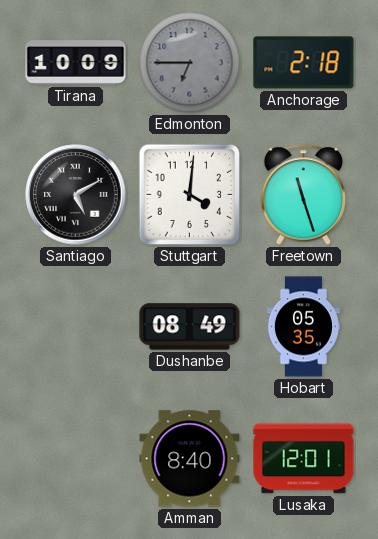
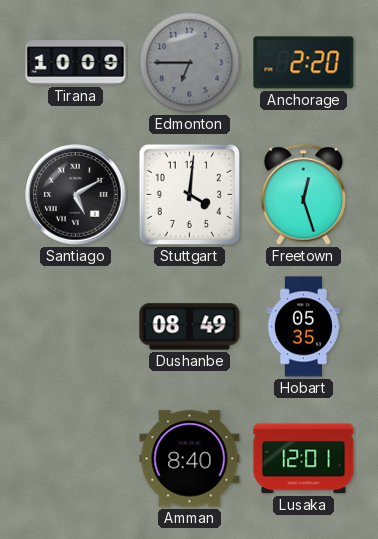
Anchorage: 2:18 -> 2:20 (304, 63)
Freetown: 11:27 -> 12:27 (304, 195)
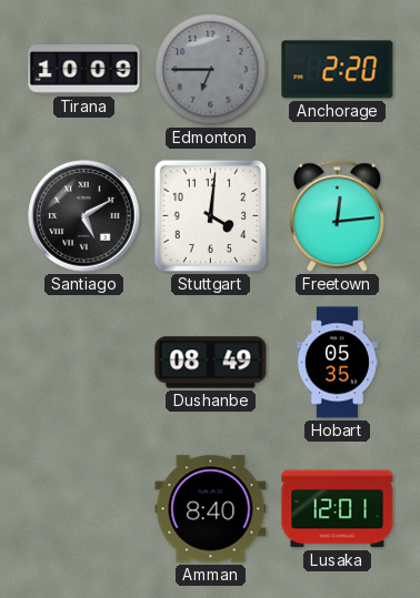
Freetown: 12:27 -> 12:14 (338, 216)
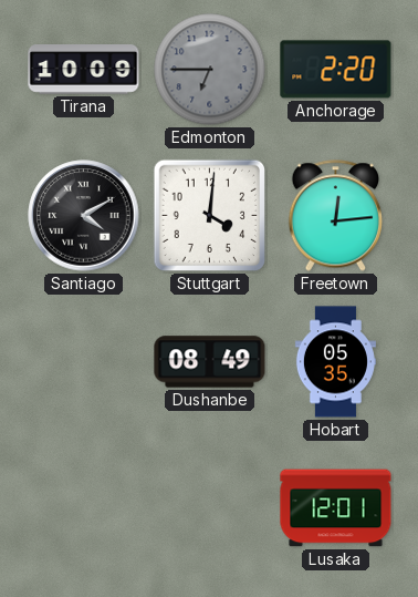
Santiago: 5:10 -> 4:10 (84, 216)
Amman: 8:40 -> none (211, 509)
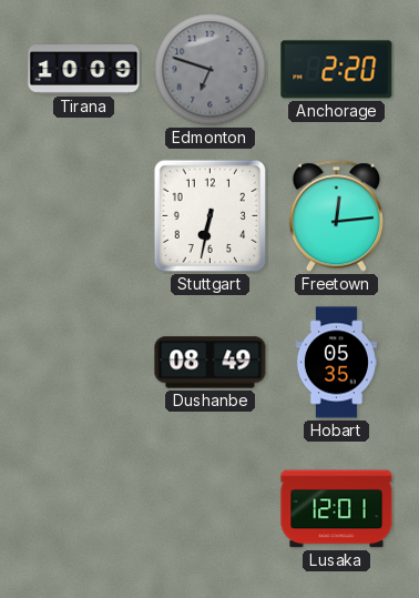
Edmonton: 6:45 -> 6:48 (211, 70)
Santiago: 4:10 -> none (84, 216)
Stuttgart: 4:01 -> 6:32 (211, 216)
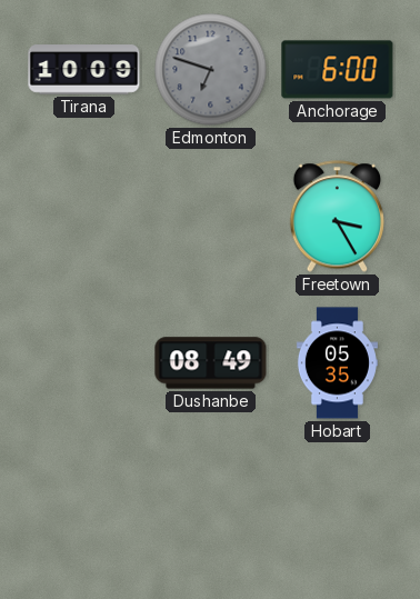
Anchorage: 2:20 -> 6:00 (338, 70)
Stuttgart: 6:32 -> none (211, 216)
Freetown: 12:14 -> 3:25 (338, 217)
Lusaka: 12:01 -> none (337, 509)
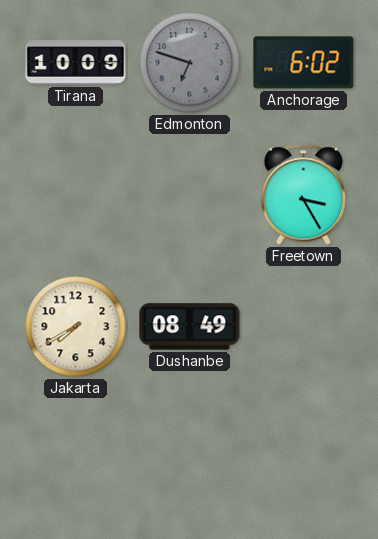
Anchorage: 6:00 -> 6:02 (304, 63)
Jakarta: none -> 7:40 (76, 327)
Hobart: 05:35 -> none (337, 363)
